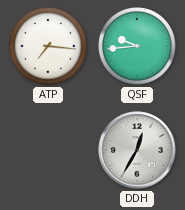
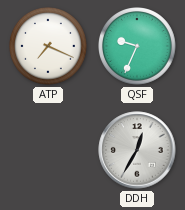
ATP: 7:16 -> 7:19 (48, 46)
QSF: 9:44 -> 9:34 (137, 46)
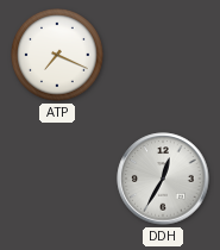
QSF: 9:34 -> none (137, 46)
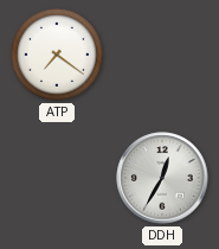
ATP: 7:19 -> 7:21 (57, 55)
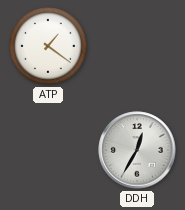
ATP: 7:21 -> 1:21 (48, 46)
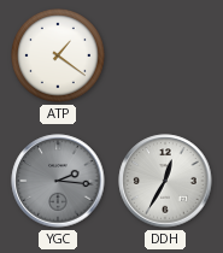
YGC: none -> 2:16 (58, 181)
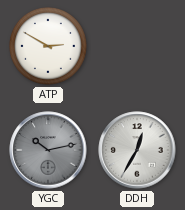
ATP: 1:21 -> 2:50 (48, 46)
YGC: 2:16 -> 10:13 (48, 150)
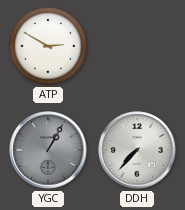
YGC: 10:13 -> 1:05 (48, 150)
DDH: 12:35 -> 7:37 (137, 150)
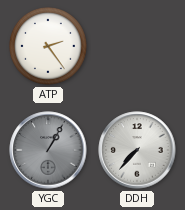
ATP: 2:50 -> 2:24 (48, 46)
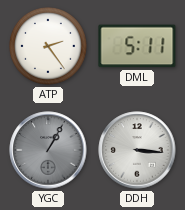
DML: none -> 5:11 (137, 46)
DDH: 7:37 -> 3:16 (137, 150)
